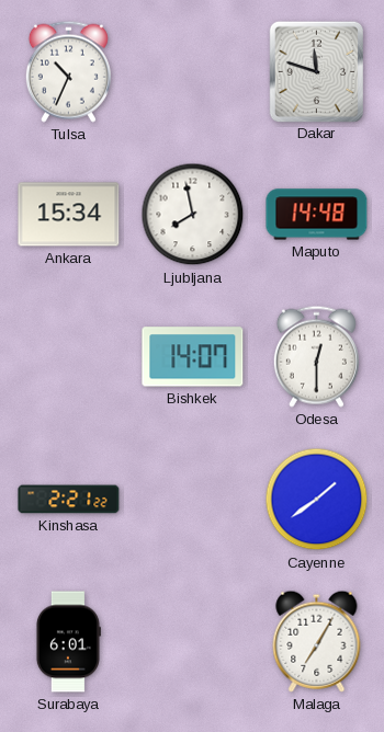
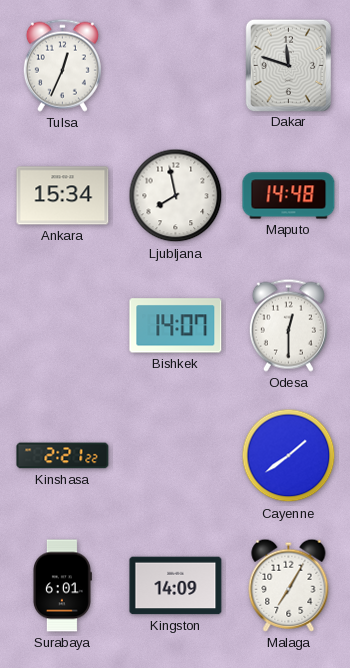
Tulsa: 10:34 -> 12:34 (62, 65)
Kingston: none -> 14:09 (176, 586)
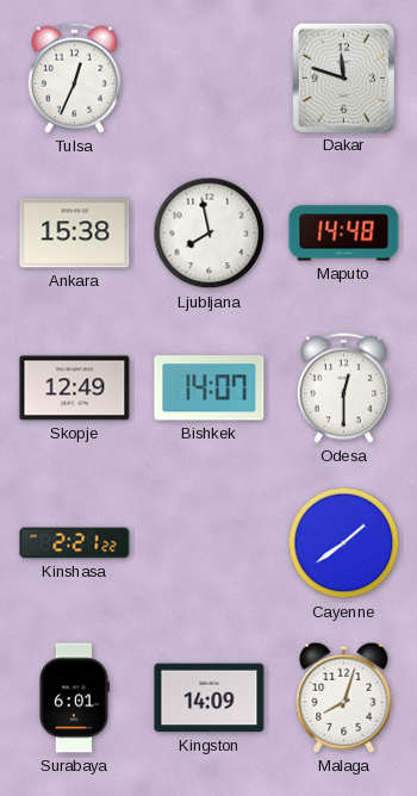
Ankara: 15:34 -> 15:38 (75, 234)
Skopje: none -> 12:49 (75, 388)
Malaga: 7:05 -> 8:03 (344, 697)
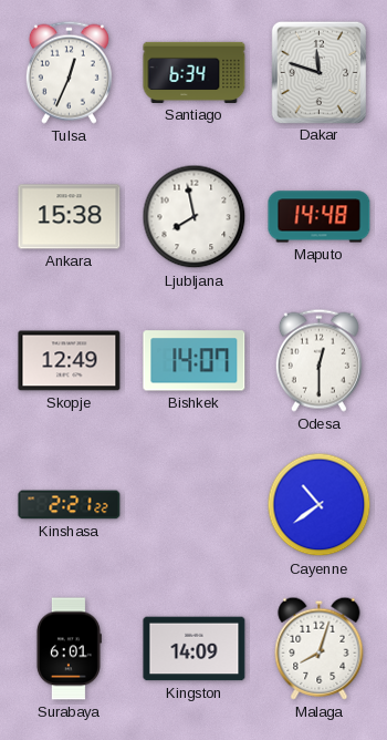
Santiago: none -> 6:34 (195, 72)
Cayenne: 1:39 -> 10:39 (320, 505)
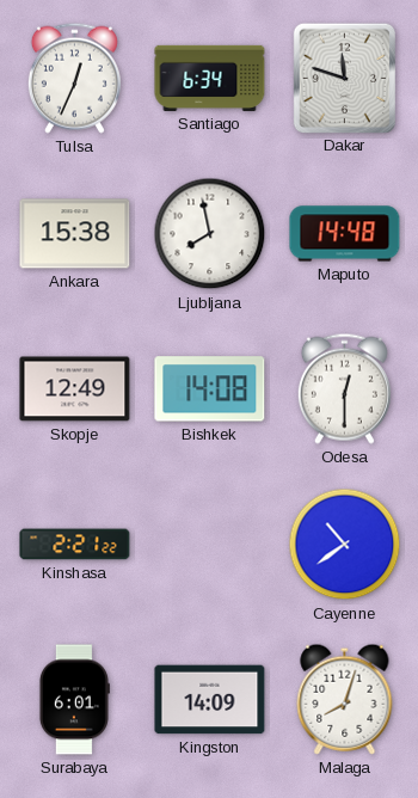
Bishkek: 14:07 -> 14:08 (210, 389)
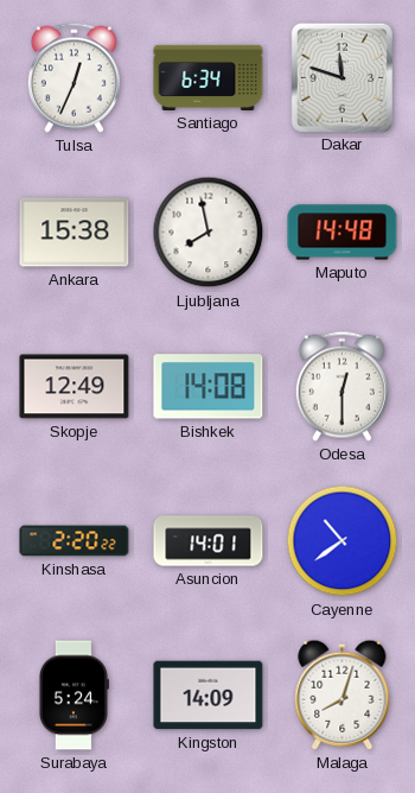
Kinshasa: 2:21 -> 2:20 (75, 541)
Asuncion: none -> 14:01 (209, 541)
Surabaya: 6:01 -> 5:24 (74, 696)
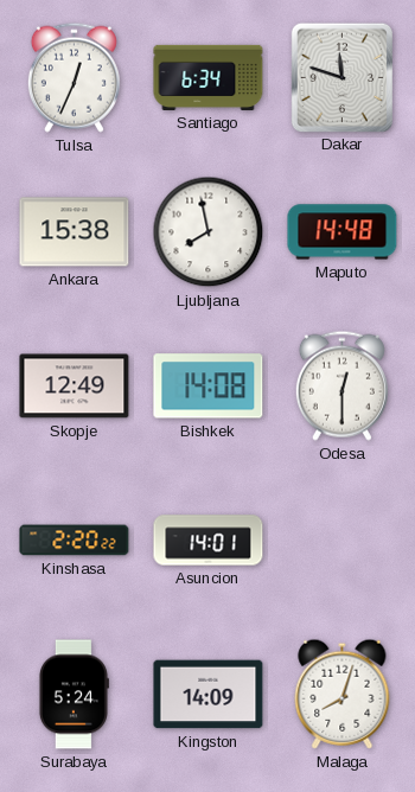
Cayenne: 10:39 -> none (343, 541)
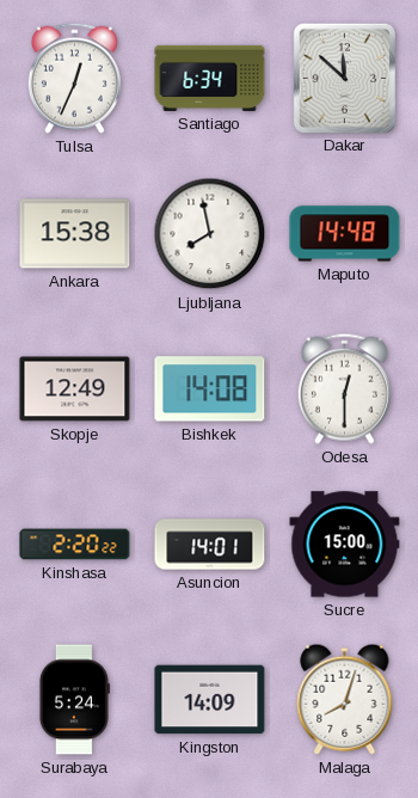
Dakar: 11:48 -> 11:52 (344, 78)
Sucre: none -> 15:00 (345, 545)
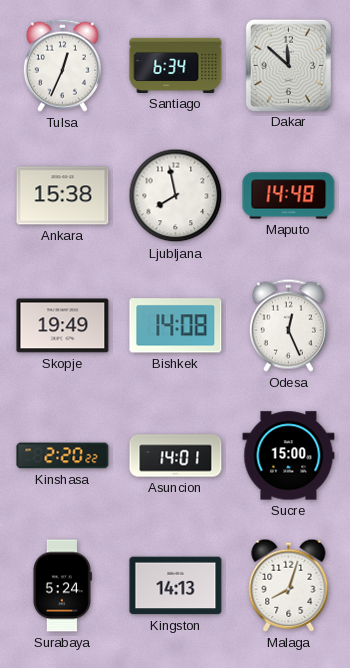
Skopje: 12:49 -> 19:49 (63, 326)
Odesa: 12:30 -> 12:26 (288, 325)
Kingston: 14:09 -> 14:13 (176, 586)
